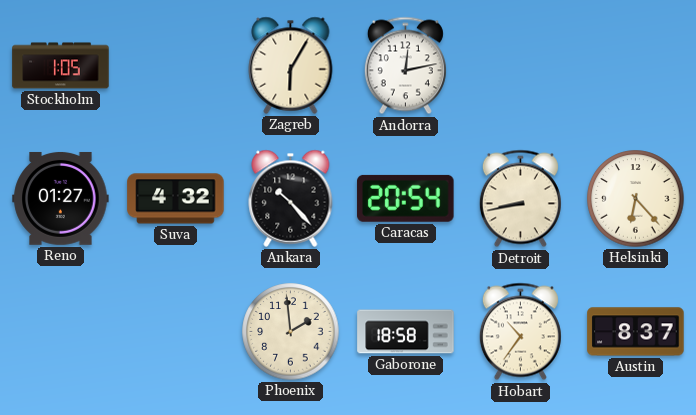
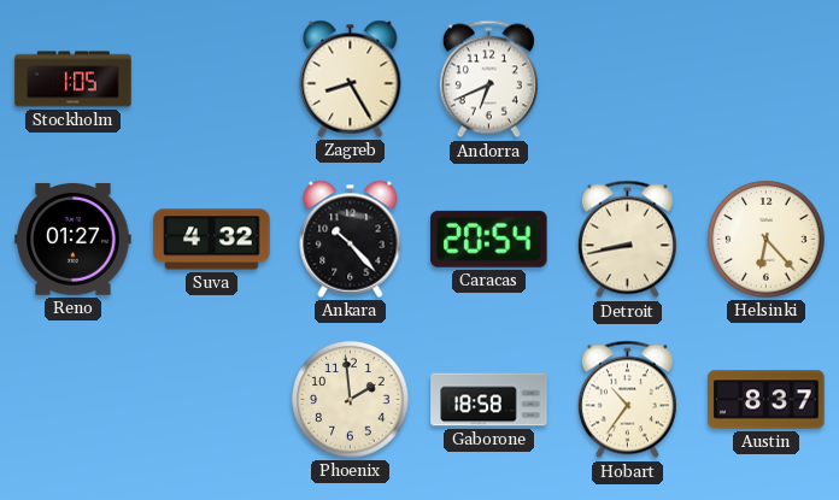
Zagreb: 6:05 -> 8:25 (351, 78)
Andorra: 12:13 -> 6:41 (488, 80)
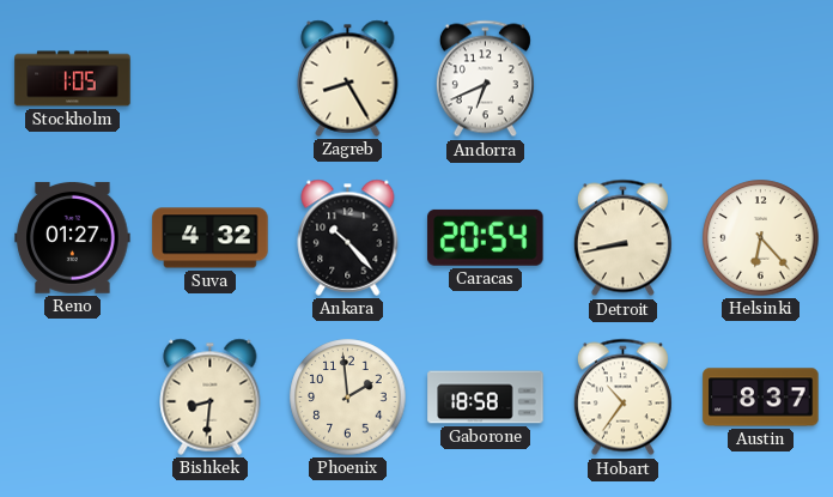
Bishkek: none -> 8:31 (211, 396)
